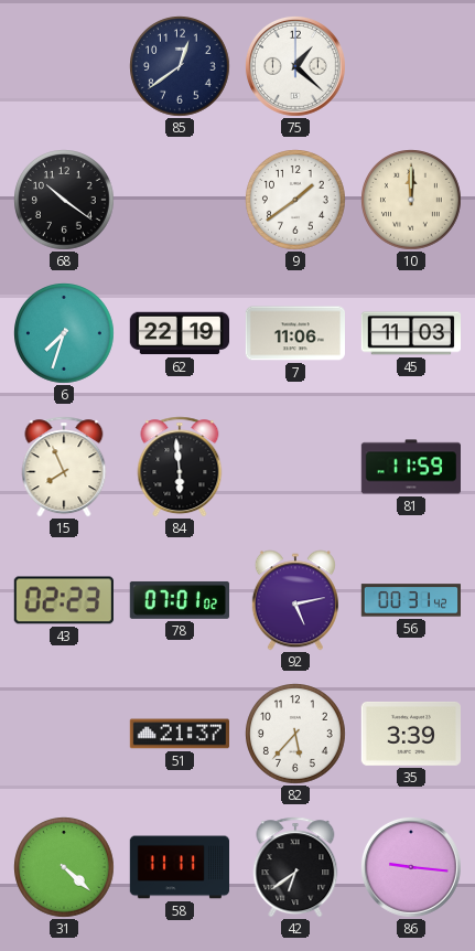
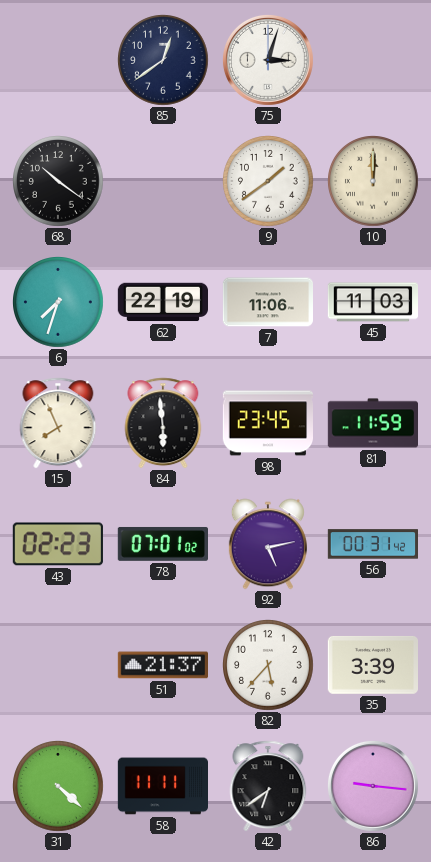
75: 1:22 -> 3:03 (268, 60)
98: none -> 23:45 (267, 423)
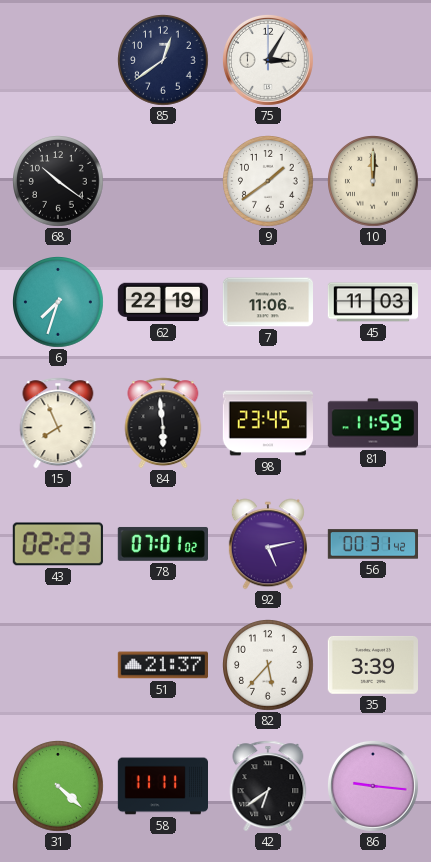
75: 3:03 -> 3:05 (268, 60)
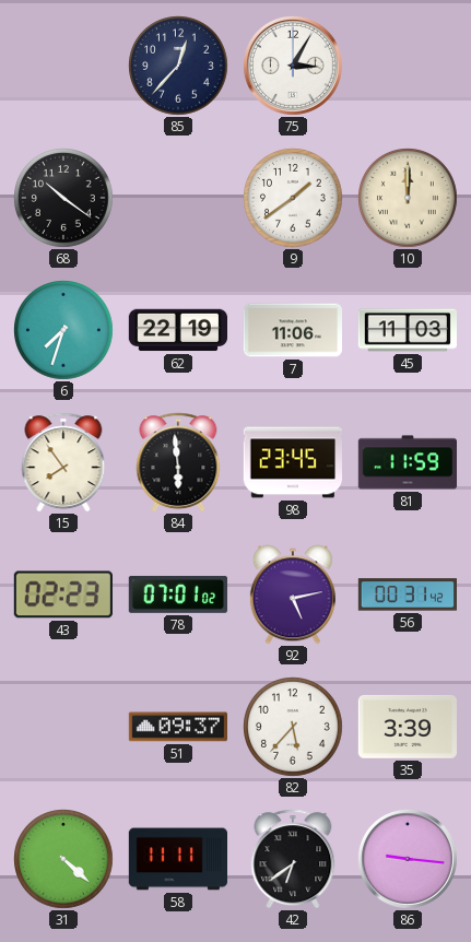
85: 12:39 -> 12:37 (179, 67)
15: 7:56 -> 7:54 (63, 462)
51: 21:37 -> 09:37 (177, 727)
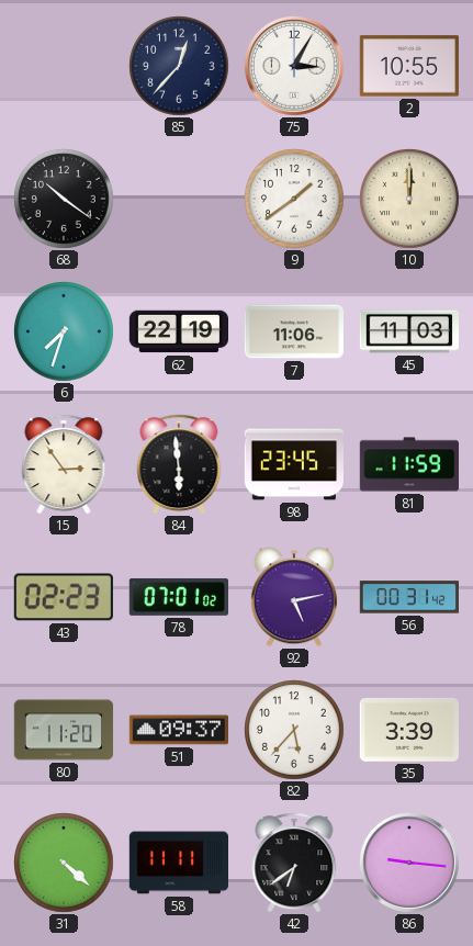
2: none -> 10:55 (409, 66)
15: 7:54 -> 2:54 (64, 464)
80: none -> 11:20 (64, 730)
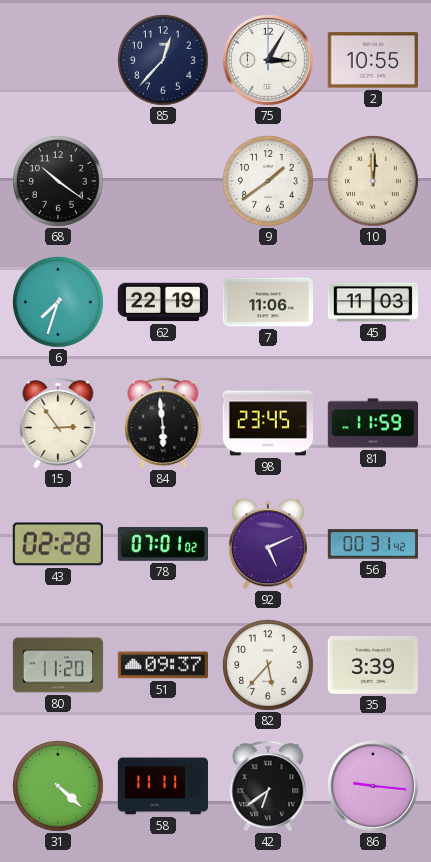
43: 02:23 -> 02:28 (58, 544)
92: 5:13 -> 5:11 (268, 544)
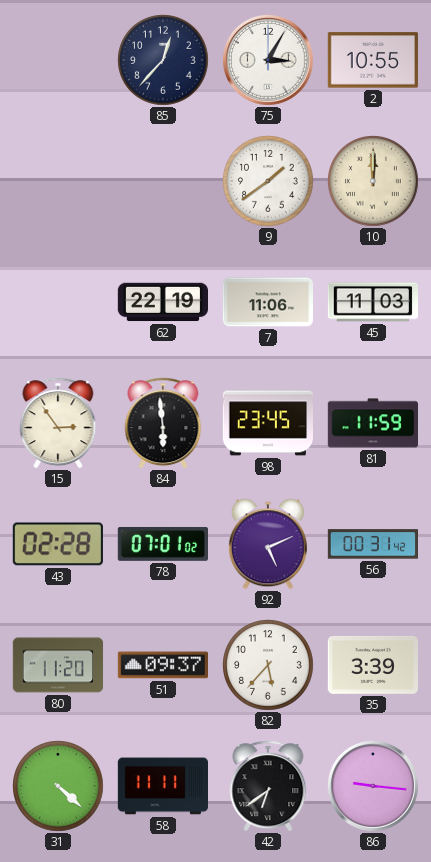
68: 10:21 -> none (59, 182)
6: 7:33 -> none (59, 303)
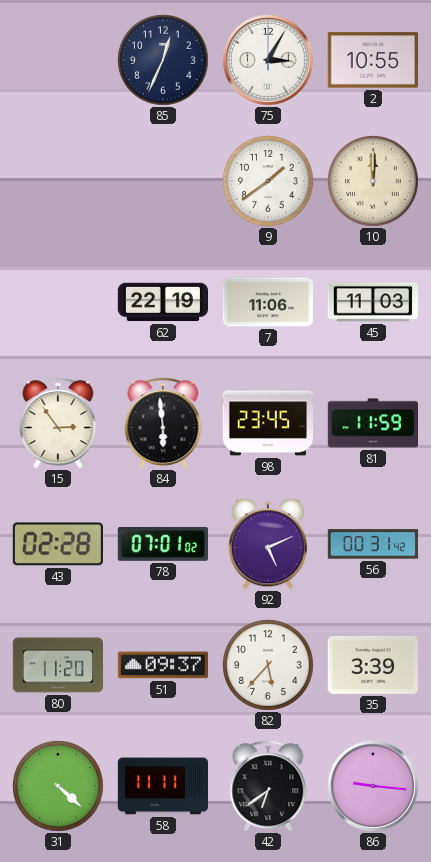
85: 12:37 -> 12:34 (164, 61)
